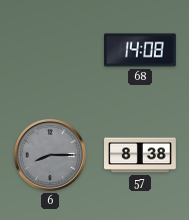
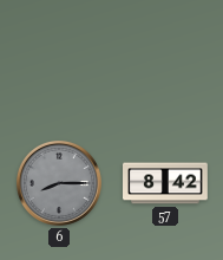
68: 14:08 -> none (141, 50)
57: 8:38 -> 8:42 (166, 183)
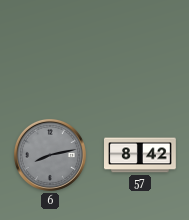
6: 8:15 -> 8:13 (50, 155)
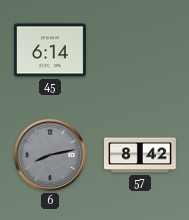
45: none -> 6:14 (51, 50)
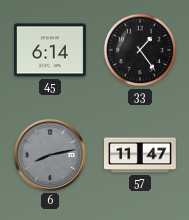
33: none -> 1:24 (140, 50)
57: 8:42 -> 11:47 (141, 155)
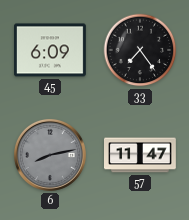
45: 6:14 -> 6:09 (51, 50)
33: 1:24 -> 7:24 (140, 50)
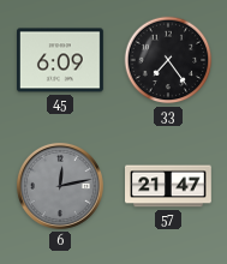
6: 8:13 -> 12:13 (60, 186)
57: 11:47 -> 21:47 (169, 186)
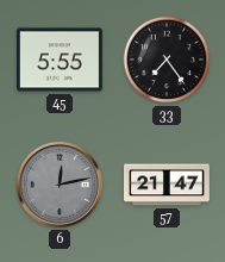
45: 6:09 -> 5:55 (61, 60)
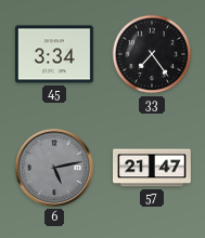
45: 5:55 -> 3:34 (55, 54)
6: 12:13 -> 5:13 (54, 168)
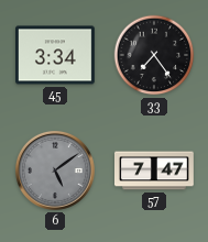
6: 5:13 -> 5:09 (55, 170)
57: 21:47 -> 7:47 (155, 170)
